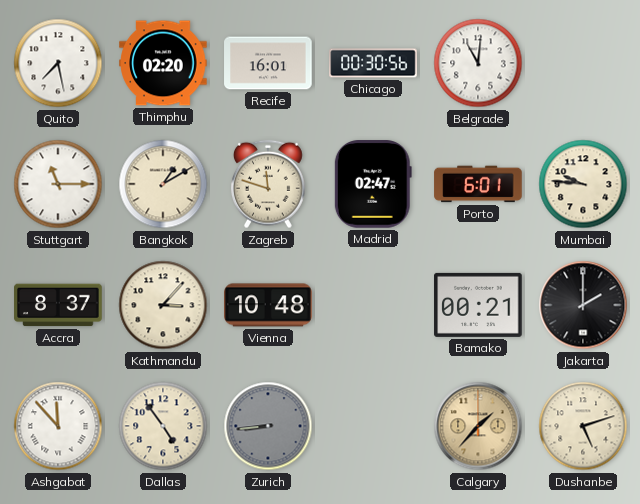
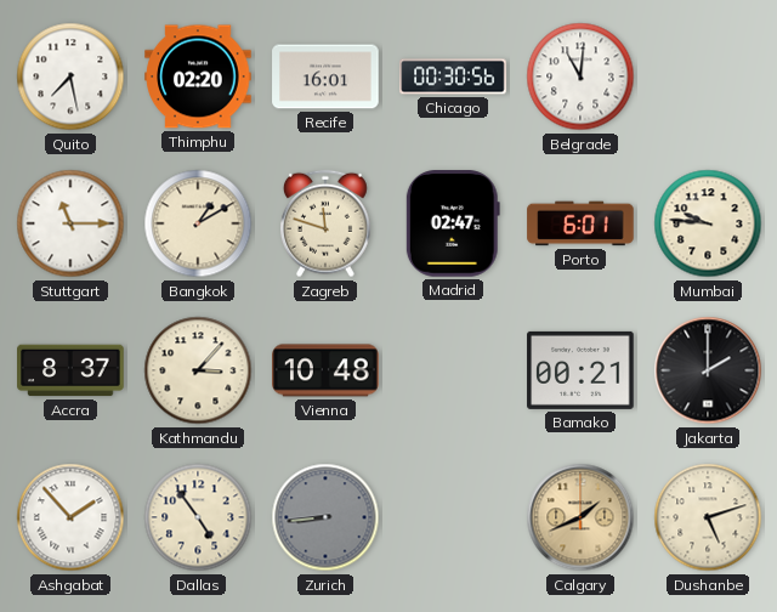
Ashgabat: 11:53 -> 1:53 (70, 517)
Calgary: 1:37 -> 1:41 (580, 517)
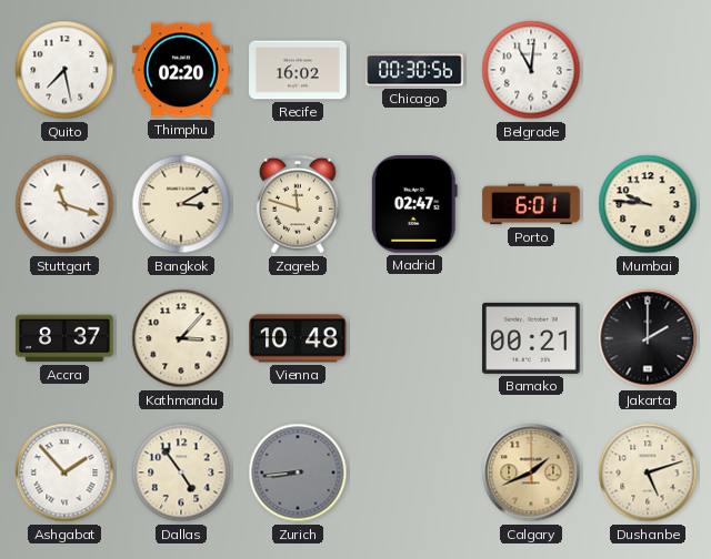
Recife: 16:01 -> 16:02 (298, 70)
Stuttgart: 11:15 -> 11:18 (64, 204)
Bangkok: 1:10 -> 3:10 (181, 204)
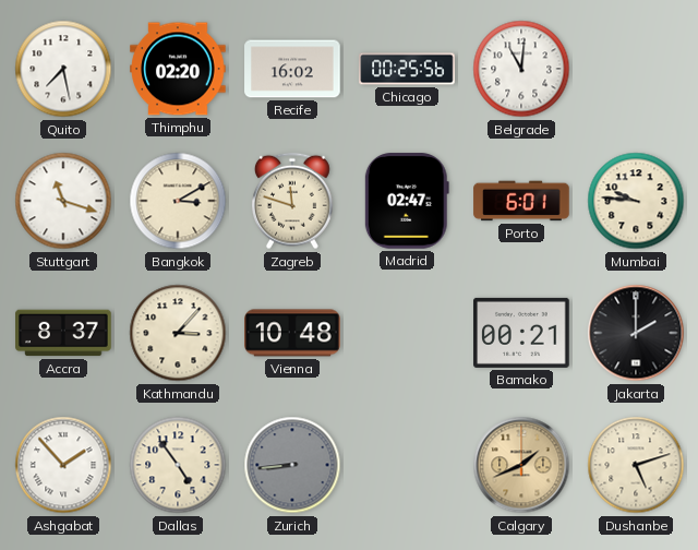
Chicago: 00:30 -> 00:25 (407, 69)
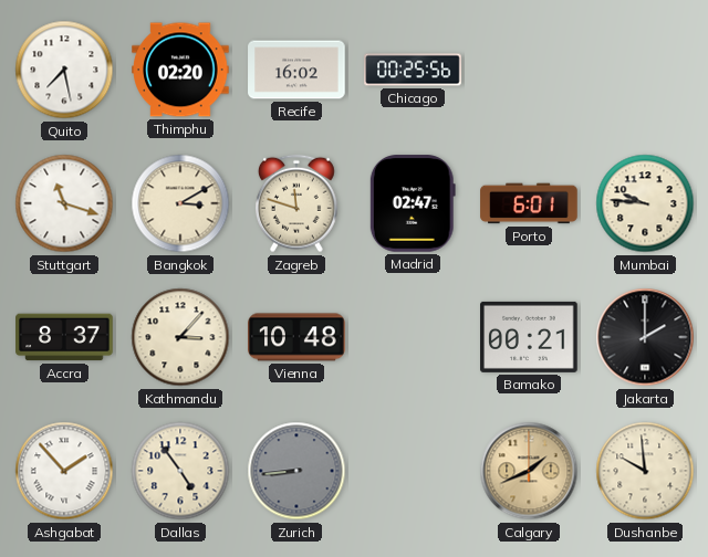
Belgrade: 11:01 -> none (521, 69)
Dushanbe: 5:12 -> 9:59 (645, 471)
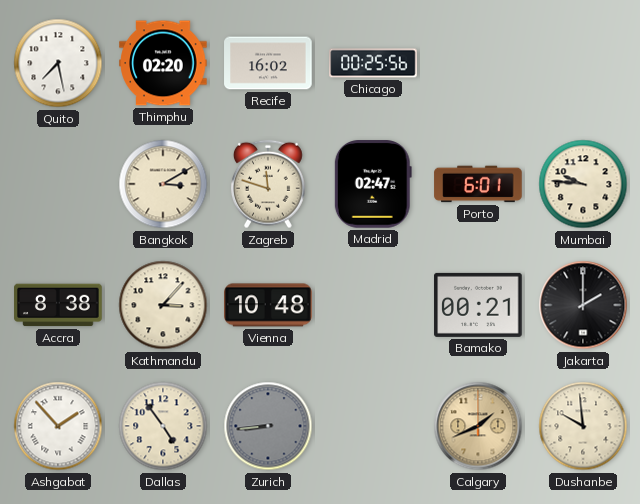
Stuttgart: 11:18 -> none (64, 203)
Accra: 8:37 -> 8:38 (58, 305)
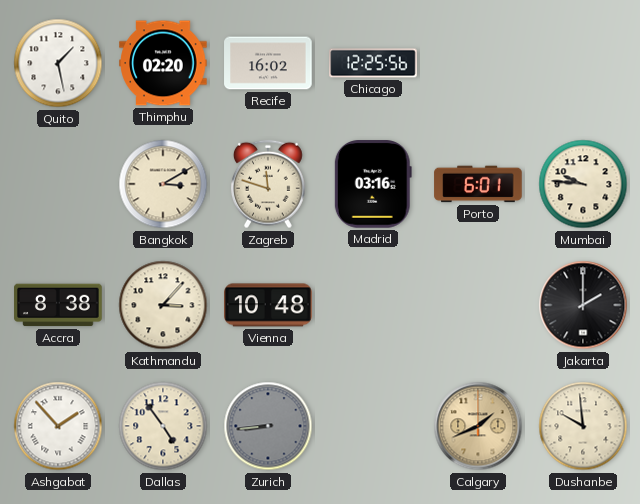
Quito: 7:28 -> 1:28 (58, 63)
Chicago: 00:25 -> 12:25 (373, 63)
Madrid: 02:47 -> 03:16 (373, 184)
Bamako: 00:21 -> none (478, 305)
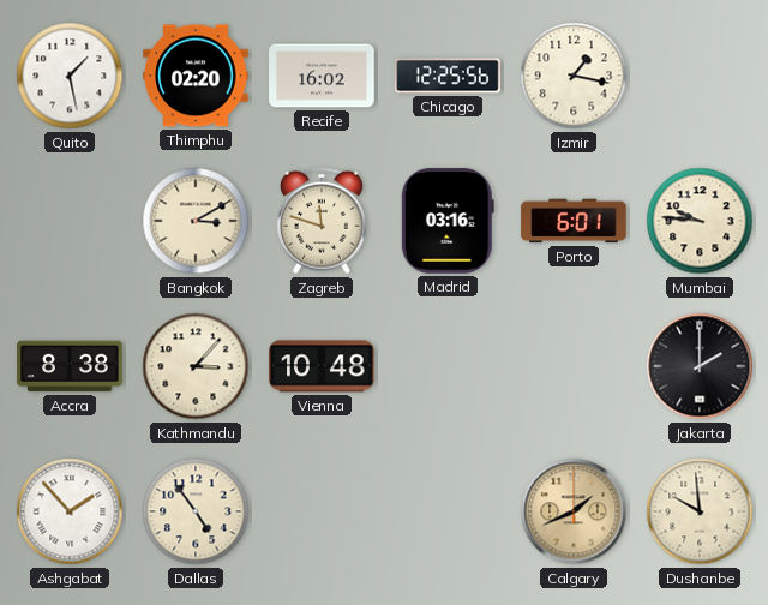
Izmir: none -> 1:17 (574, 76)
Zurich: 8:44 -> none (268, 426)
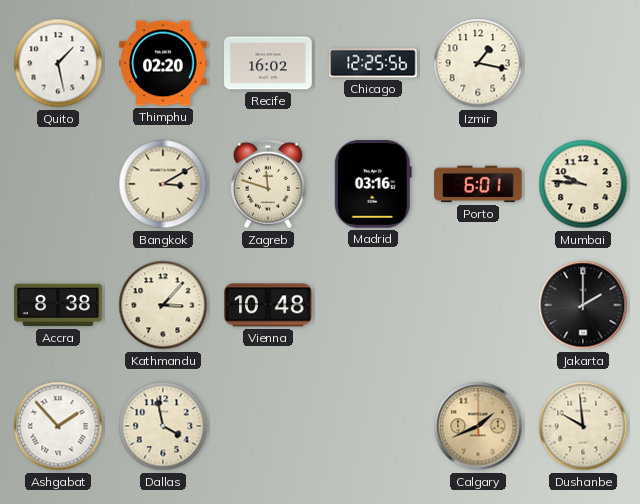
Dallas: 4:54 -> 3:58 (163, 426)
